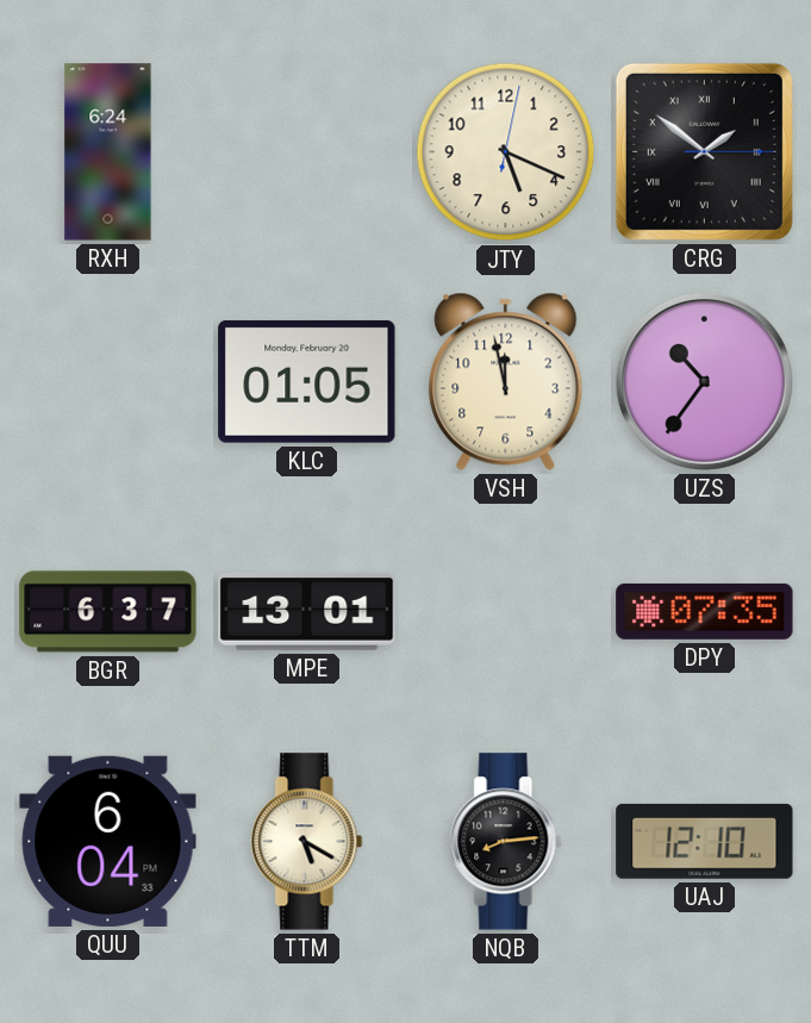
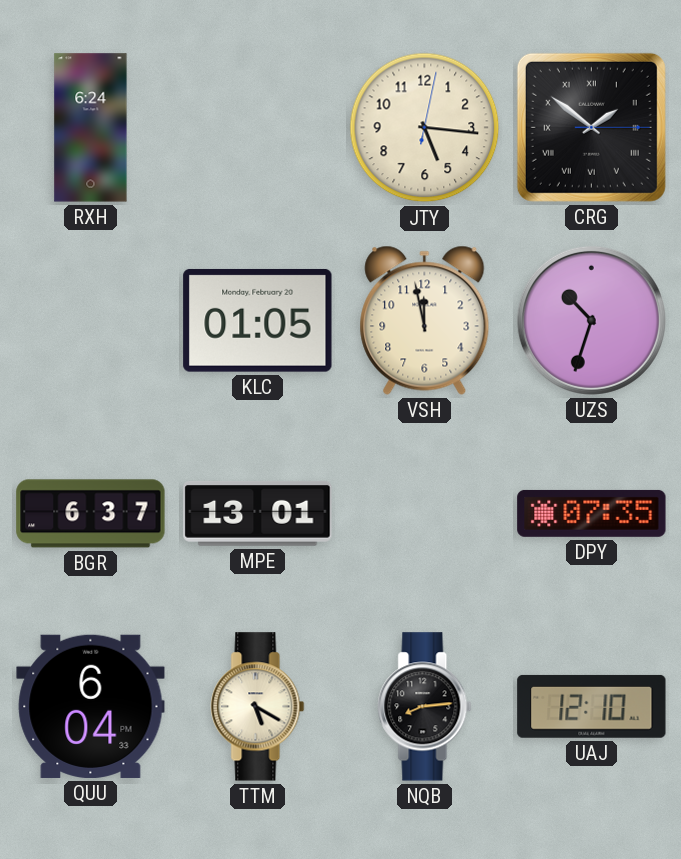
JTY: 5:19 -> 5:16 (425, 128)
UZS: 10:36 -> 10:33 (591, 320)
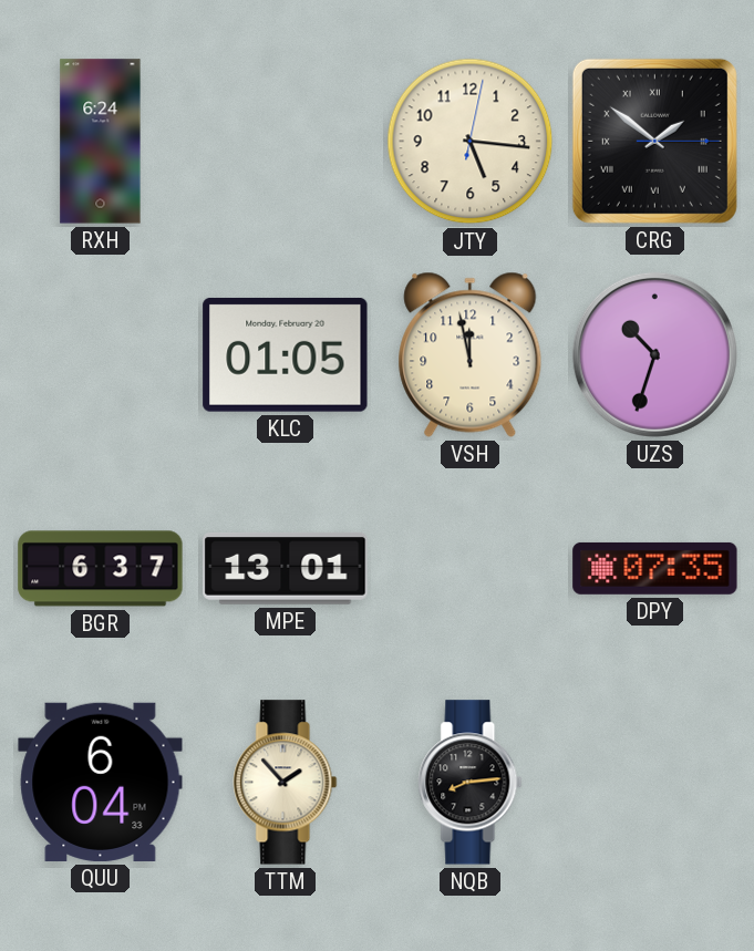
TTM: 5:20 -> 1:53 (286, 783)
UAJ: 12:10 -> none (592, 706)
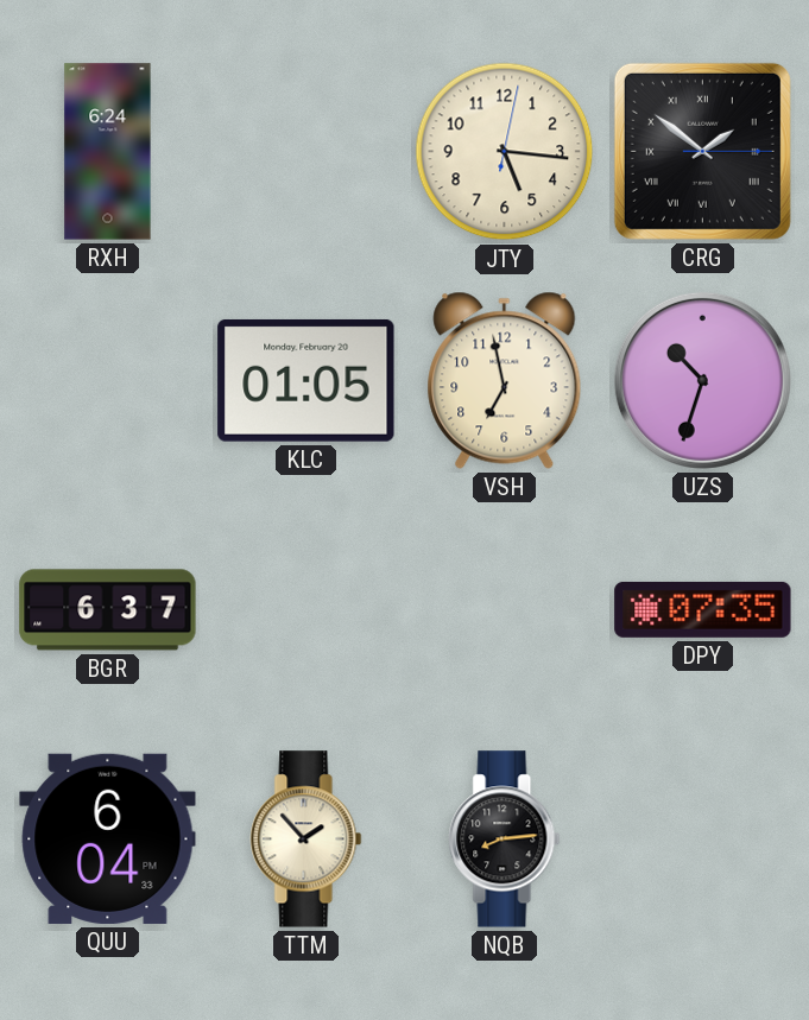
VSH: 11:58 -> 6:58 (505, 380)
MPE: 13:01 -> none (286, 568)
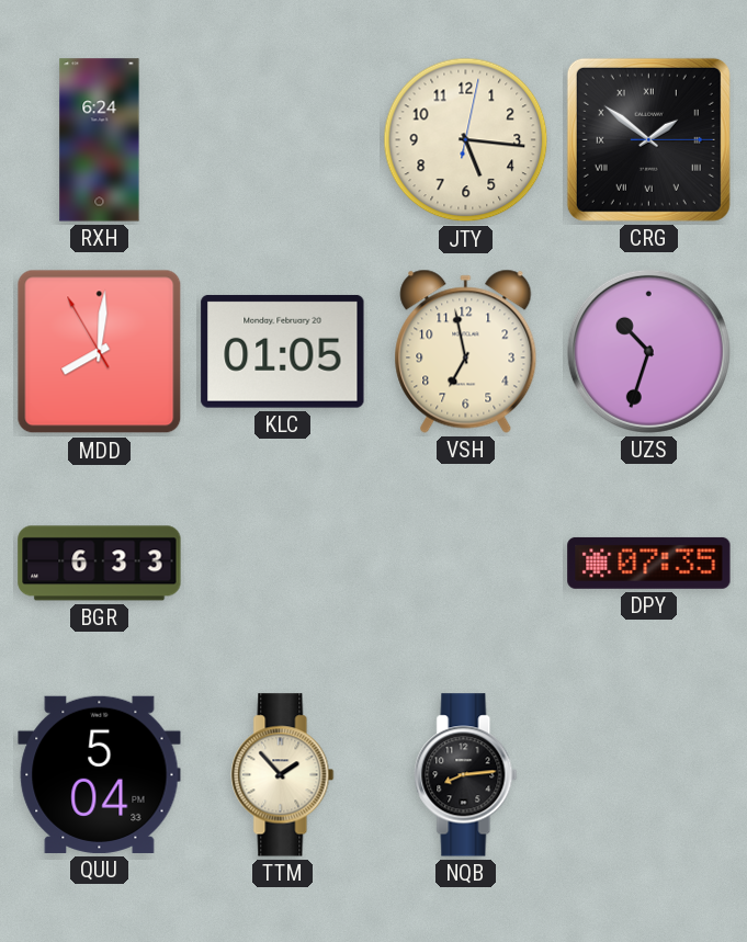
MDD: none -> 8:00 (100, 352)
BGR: 6:37 -> 6:33 (100, 564)
QUU: 6:04 -> 5:04 (100, 774)
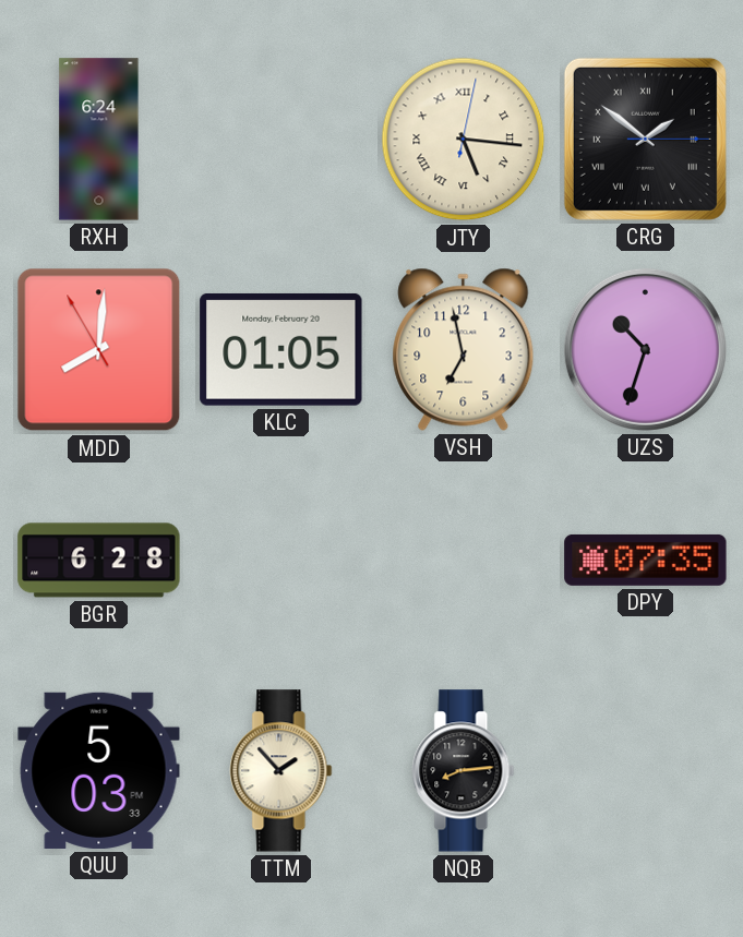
JTY numerals: Arabic -> Roman (464, 140)
BGR: 6:33 -> 6:28 (99, 561)
QUU: 5:04 -> 5:03 (99, 770)
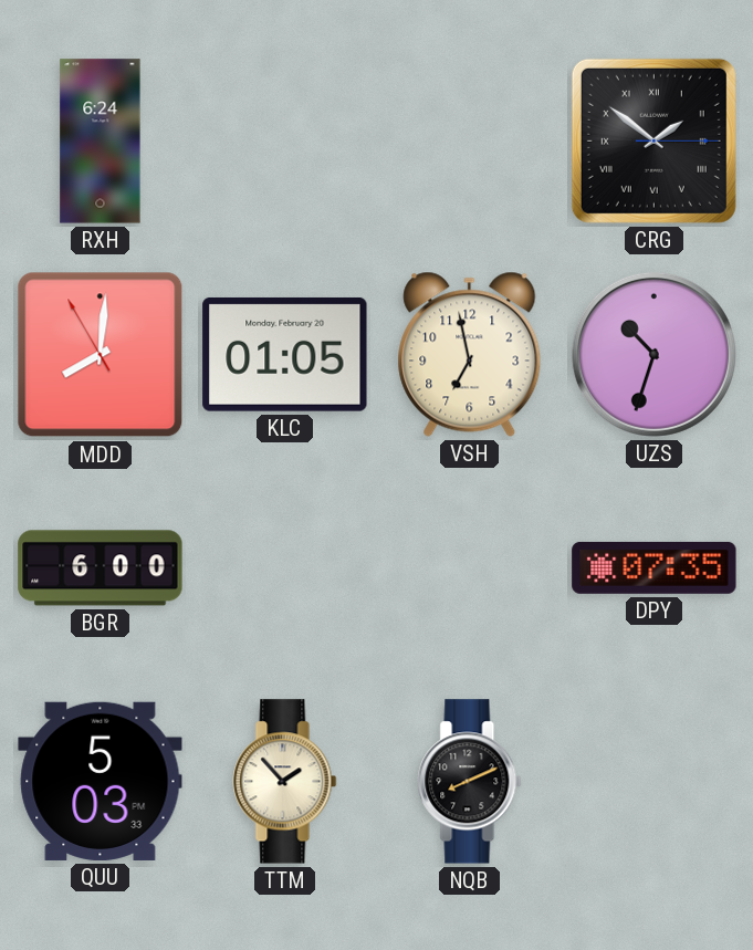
JTY: 5:16 -> none (464, 140)
BGR: 6:28 -> 6:00 (101, 568)
NQB: 8:14 -> 8:11 (470, 782)
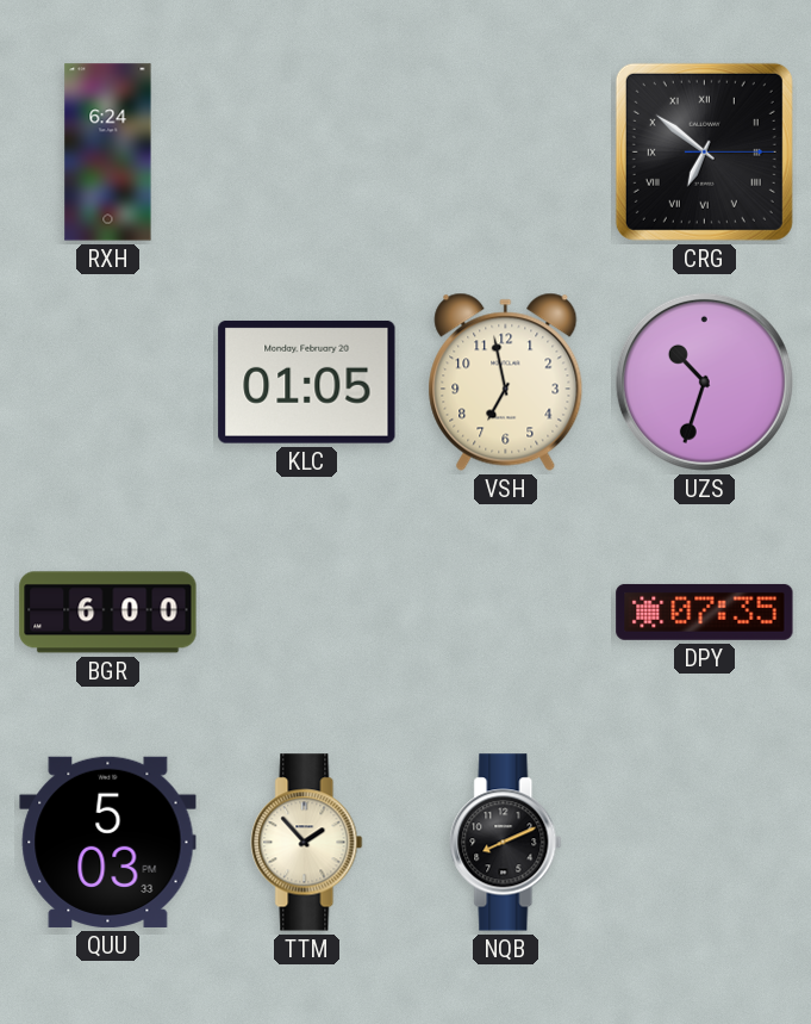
CRG: 1:51 -> 6:51 (704, 151)
MDD: 8:00 -> none (101, 355)
